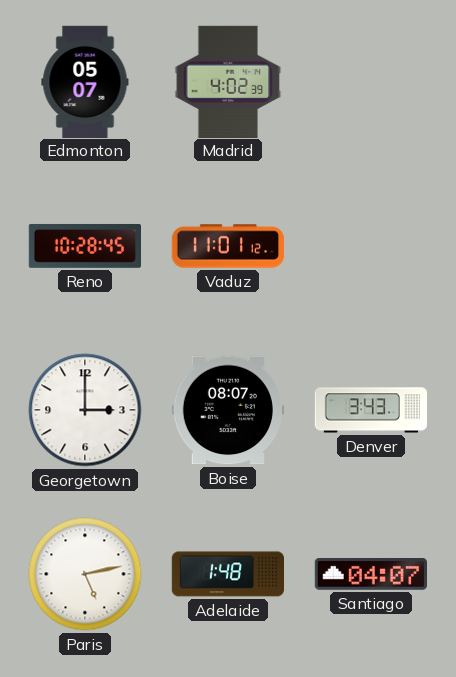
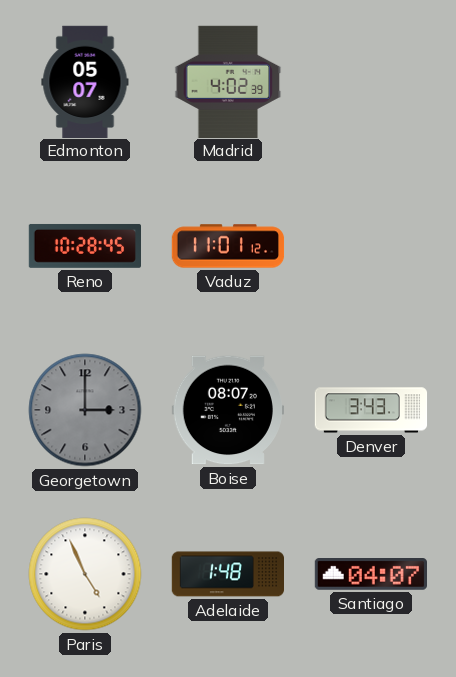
Georgetown dial: white -> grey (85, 410)
Paris: 5:13 -> 4:56 (85, 574)
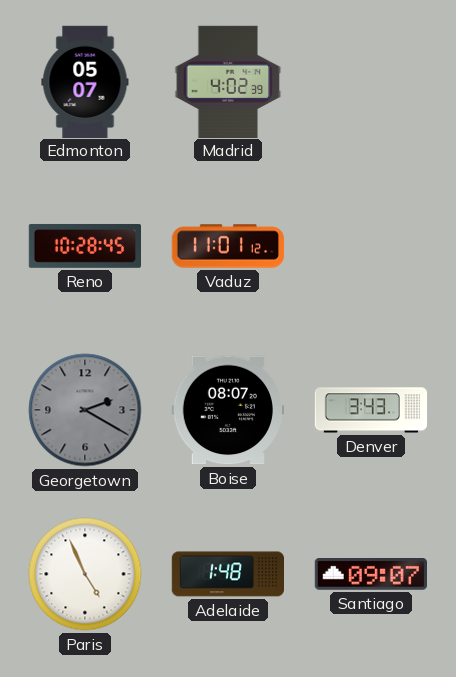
Georgetown: 3:00 -> 2:20 (85, 410)
Santiago: 04:07 -> 09:07 (370, 575)
